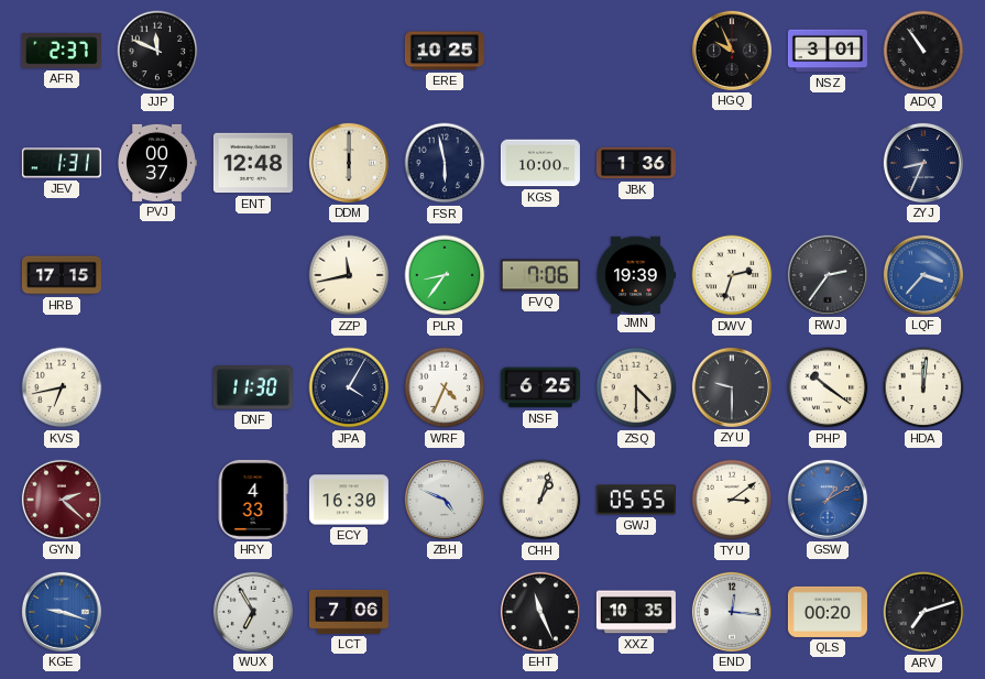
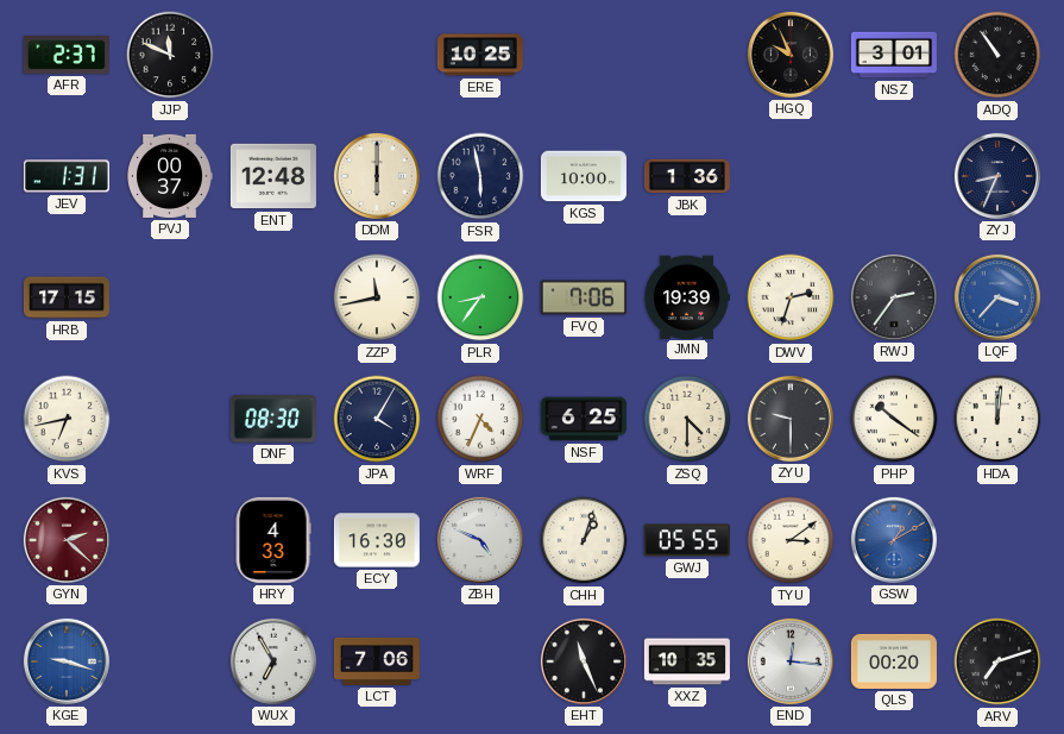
DNF: 11:30 -> 08:30 (273, 419)
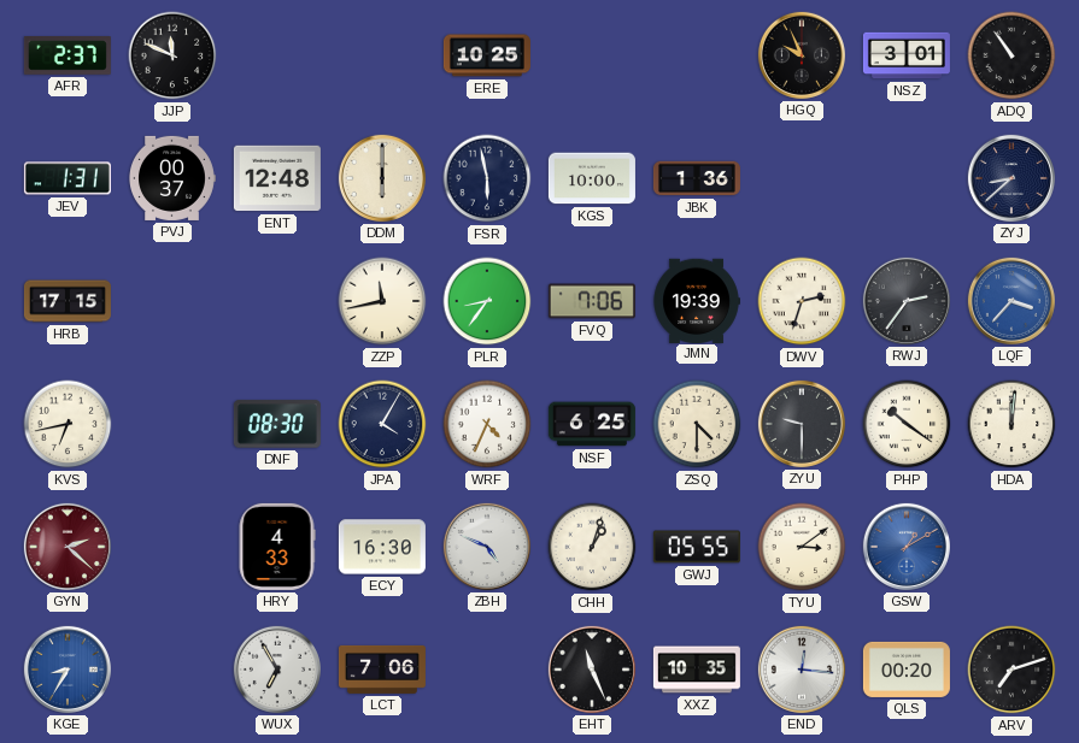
ZYJ: 8:34 -> 8:38 (1011, 178)
KGE: 9:18 -> 8:35 (68, 670)
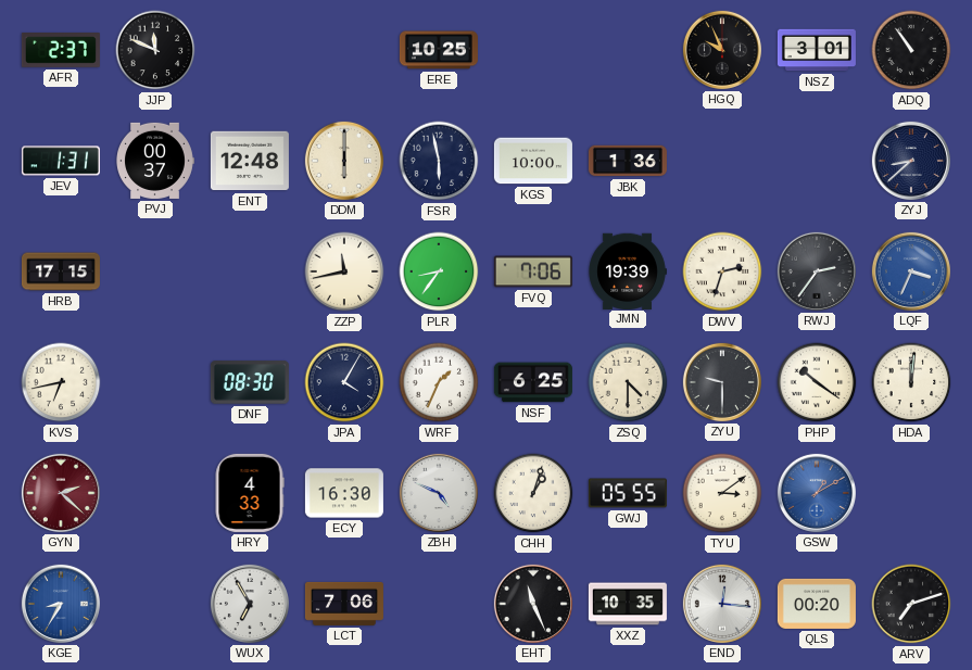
LQF: 3:37 -> 3:34 (911, 271)
WRF: 4:34 -> 1:34 (439, 382)
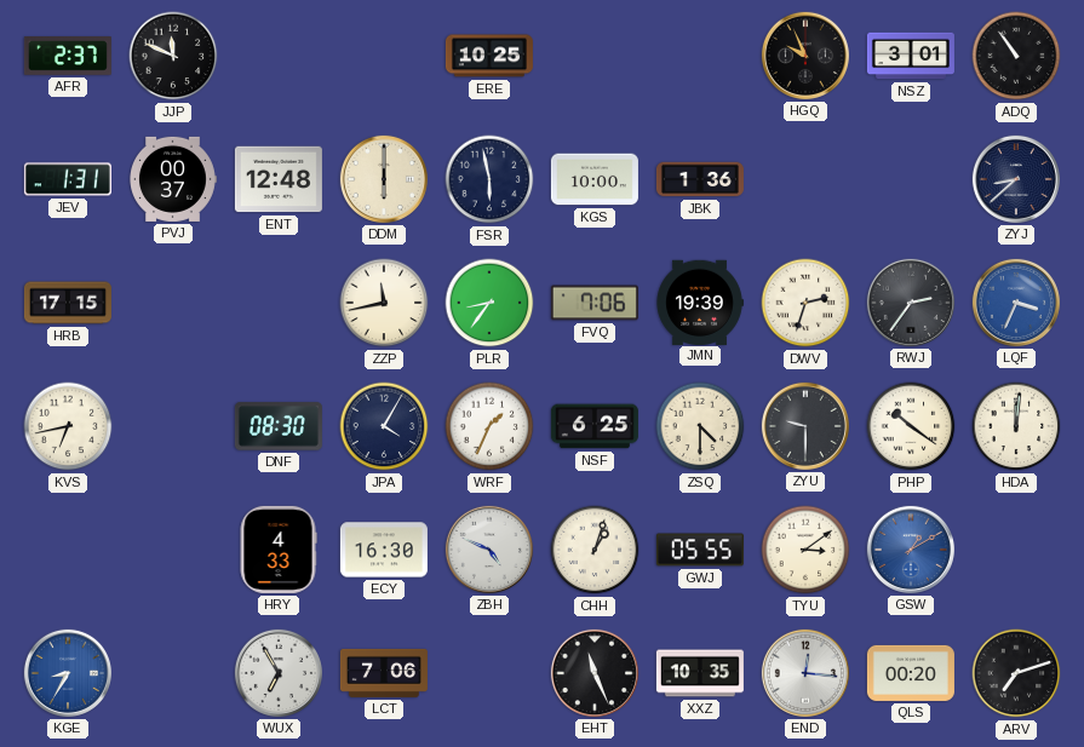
GYN: 2:22 -> none (61, 493)
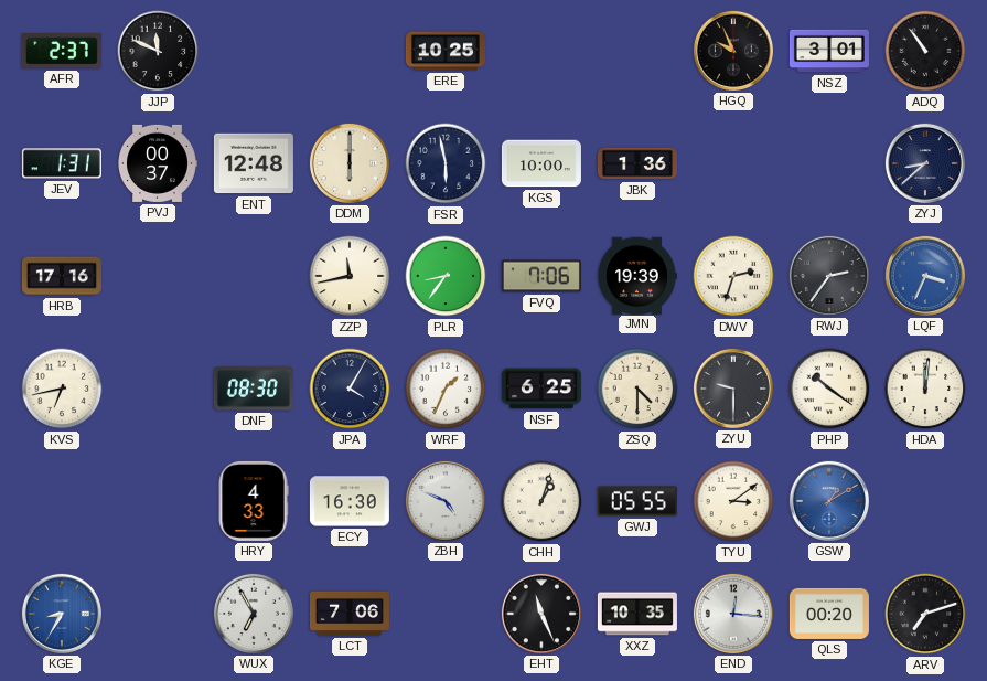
HRB: 17:15 -> 17:16 (62, 276)
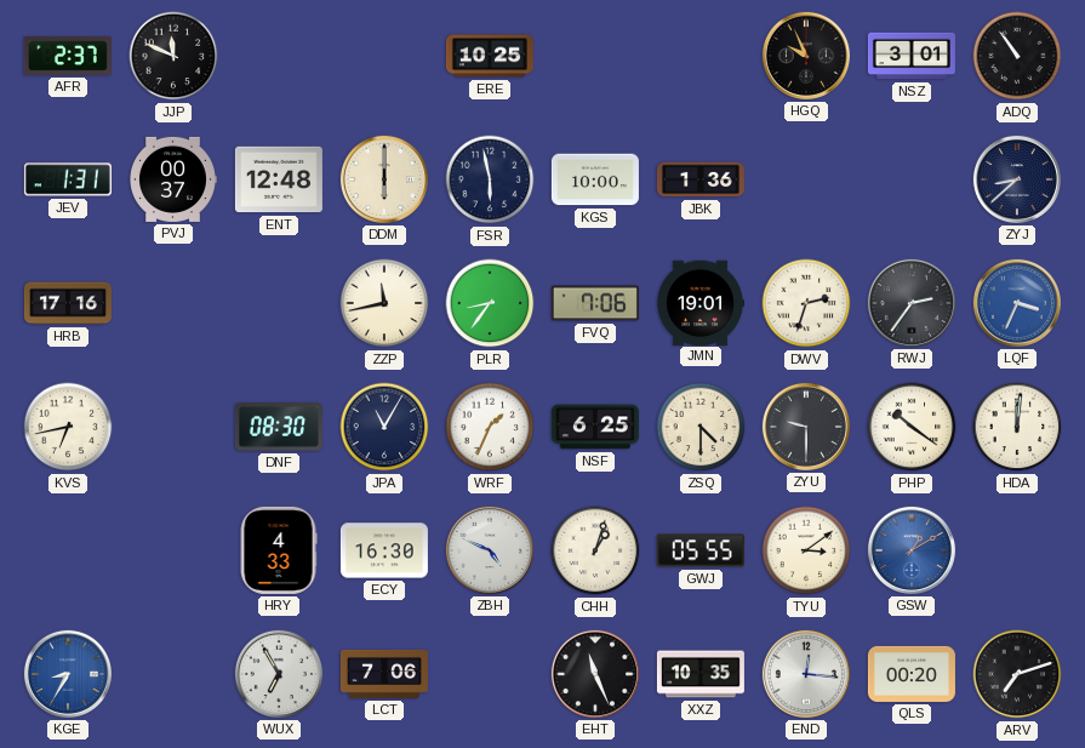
JMN: 19:39 -> 19:01 (701, 302)
JPA: 4:05 -> 11:05 (384, 427)
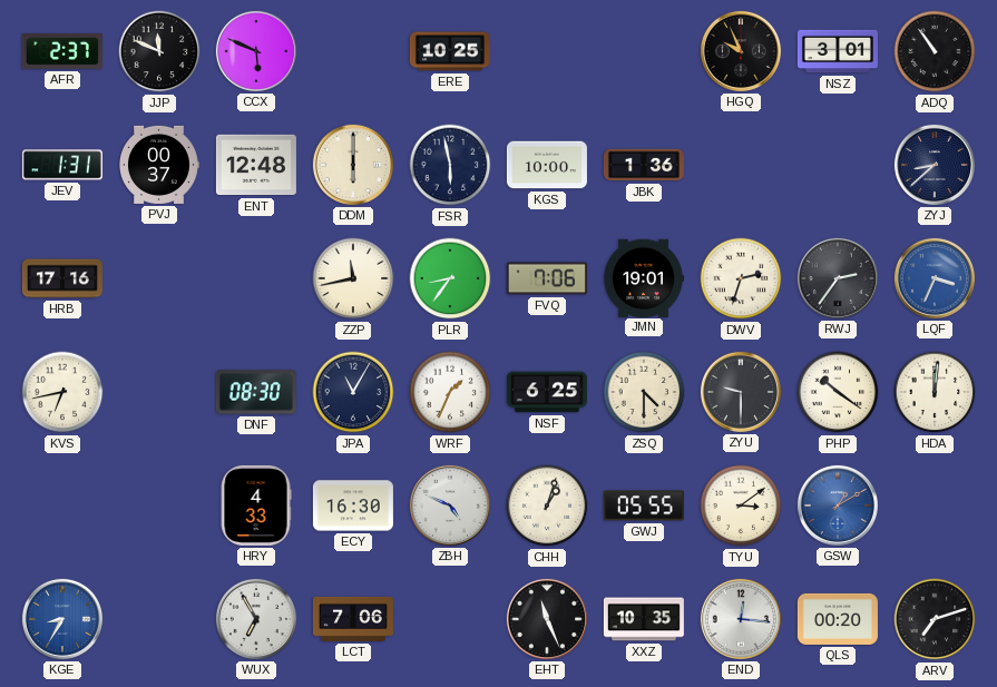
CCX: none -> 5:49 (256, 51)
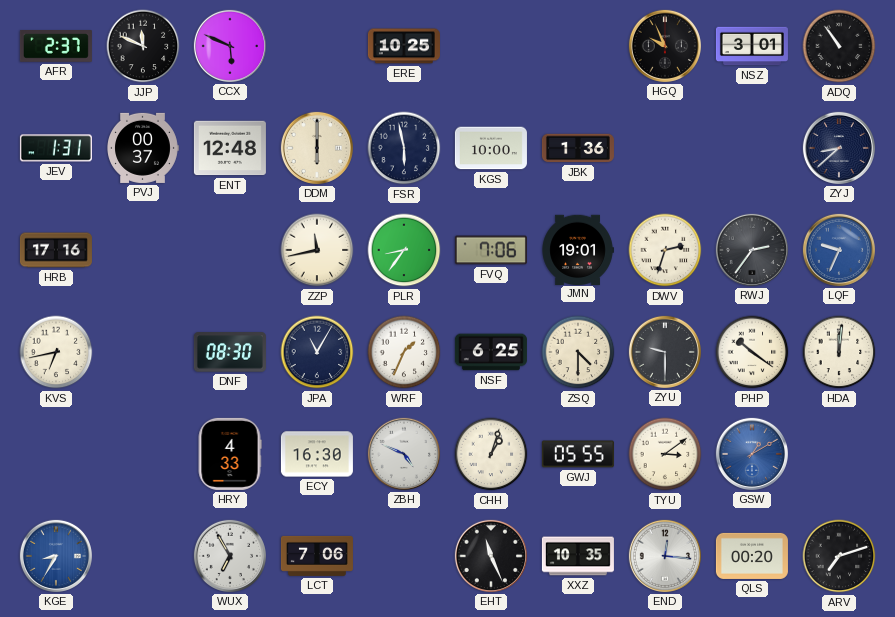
LQF: 3:34 -> 9:34 (839, 250)
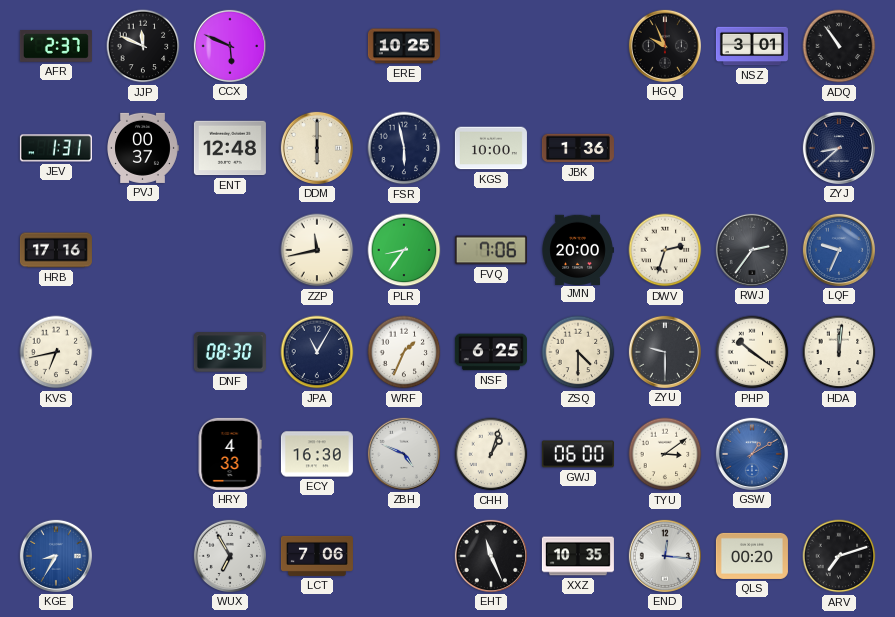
JMN: 19:01 -> 20:00 (578, 249)
GWJ: 05:55 -> 06:00 (578, 454)
